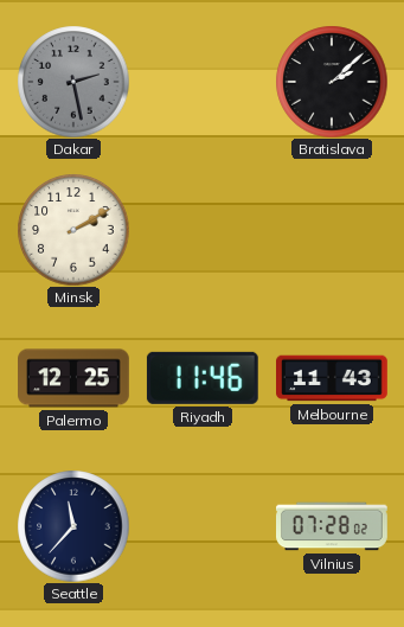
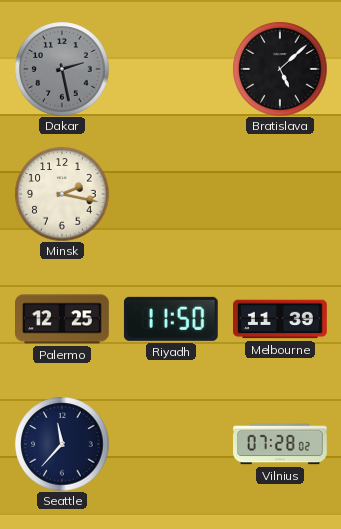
Bratislava: 2:08 -> 5:08 (280, 69)
Minsk: 2:10 -> 2:17 (62, 194)
Riyadh: 11:46 -> 11:50 (171, 319)
Melbourne: 11:43 -> 11:39 (281, 319)
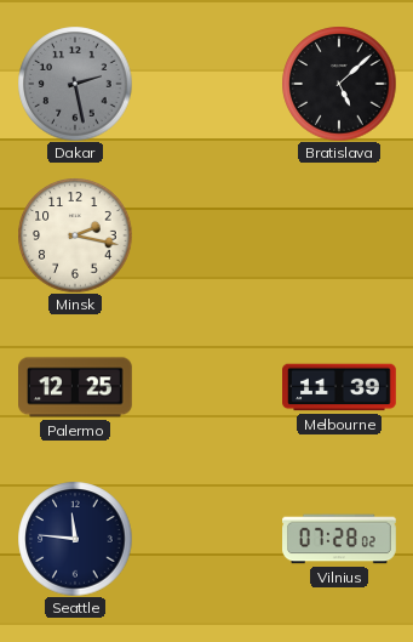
Riyadh: 11:50 -> none (171, 319)
Seattle: 11:37 -> 11:46 (75, 539)
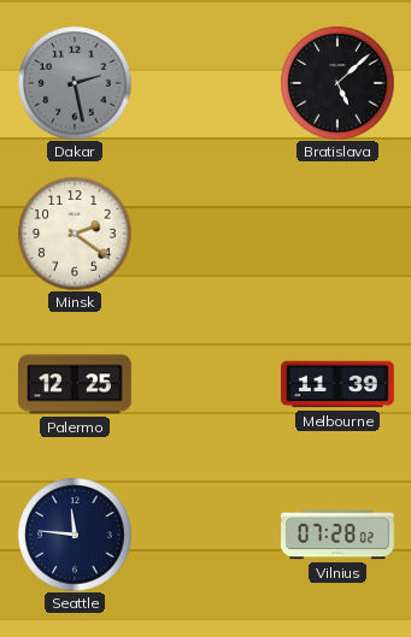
Minsk: 2:17 -> 2:21 (75, 234)
